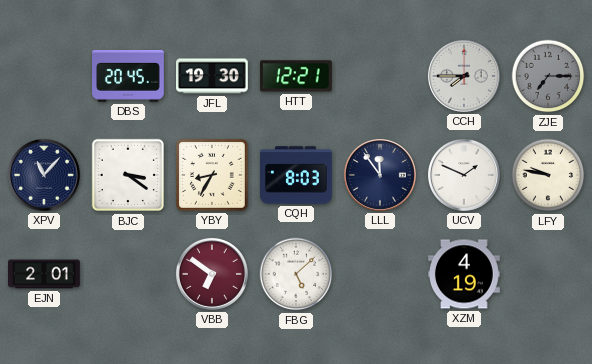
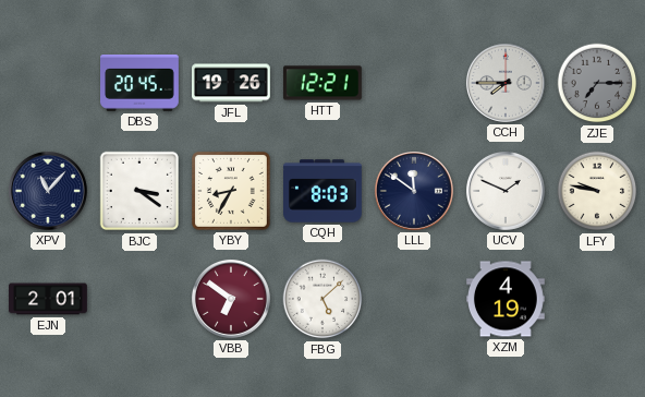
JFL: 19:30 -> 19:26 (232, 83)
LLL: 11:54 -> 11:51 (414, 191)
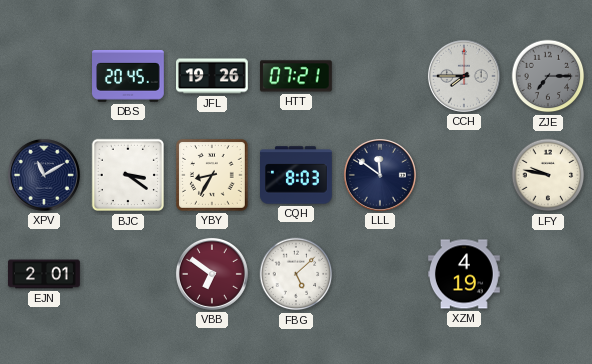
HTT: 12:21 -> 07:21 (296, 76)
XPV: 11:07 -> 11:10 (44, 175)
UCV: 1:49 -> none (506, 191)
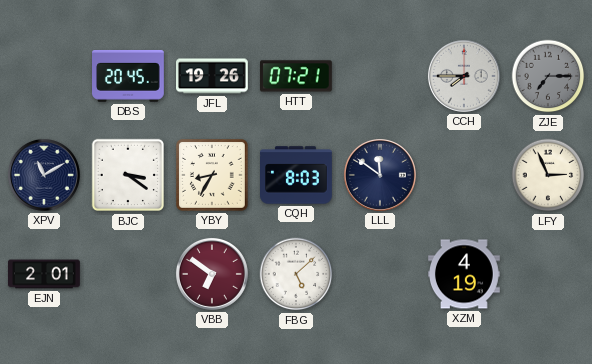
LFY: 9:47 -> 2:56 (548, 175)
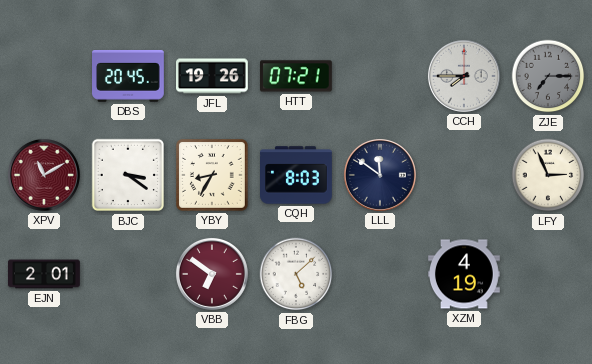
XPV dial: navy -> burgundy (44, 175)
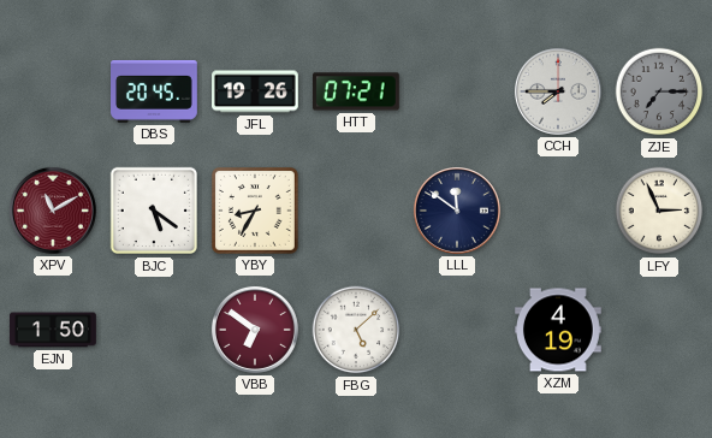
BJC: 3:21 -> 5:21 (154, 211)
CQH: 8:03 -> none (297, 175)
EJN: 2:01 -> 1:50 (54, 330)
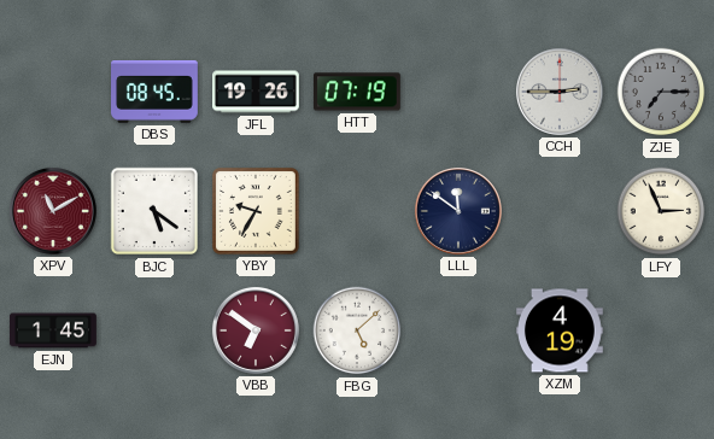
DBS: 20:45 -> 08:45 (156, 92)
HTT: 07:21 -> 07:19 (357, 92)
CCH: 7:45 -> 2:45 (560, 92)
YBY: 8:35 -> 9:35 (257, 212)
EJN: 1:50 -> 1:45 (54, 330)
